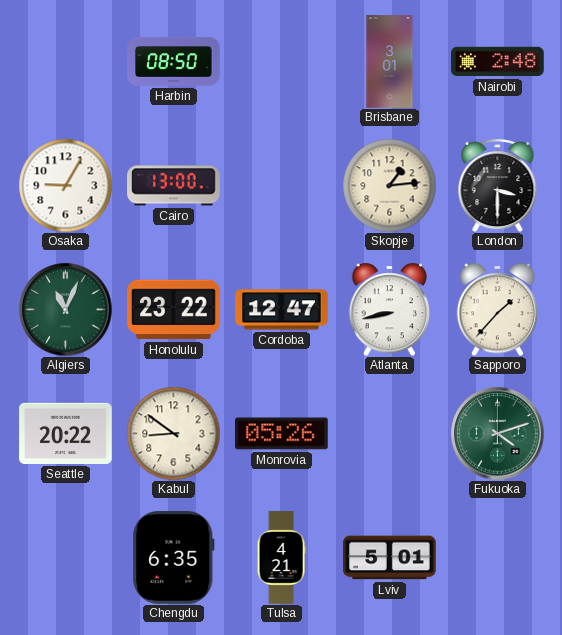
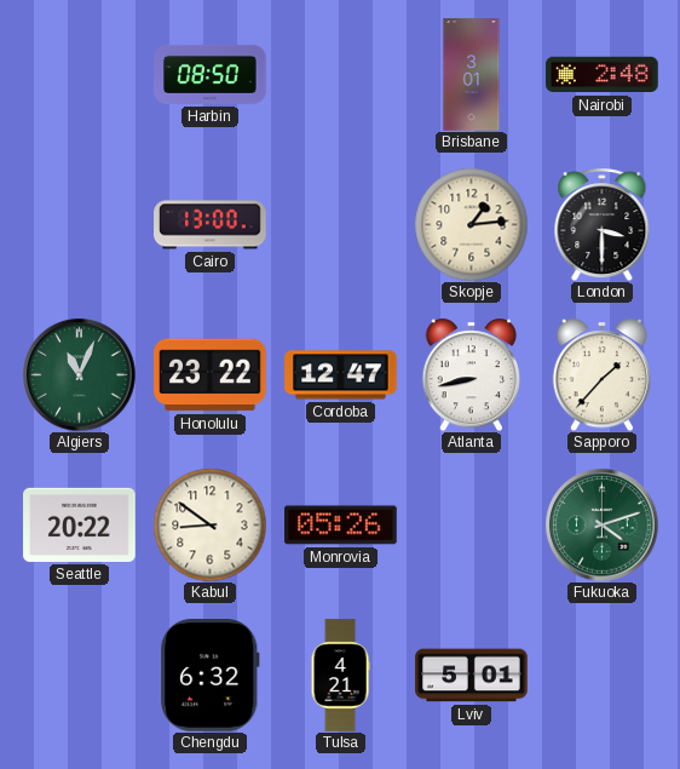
Osaka: 9:05 -> none (65, 185)
Chengdu: 6:35 -> 6:32 (211, 676)
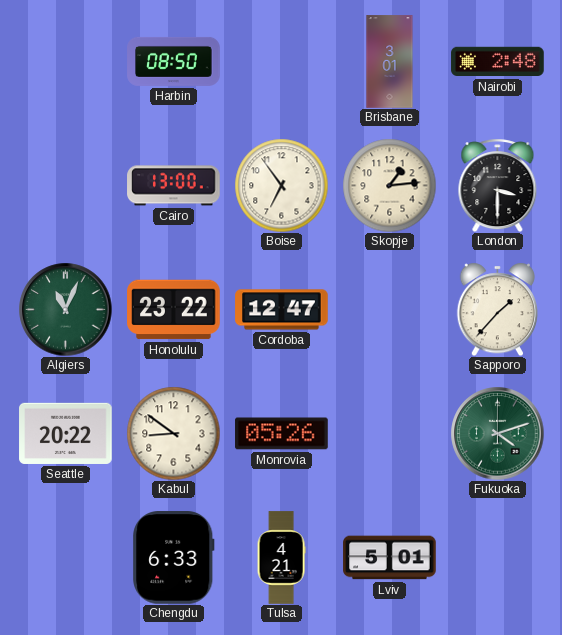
Boise: none -> 6:54 (281, 185)
Atlanta: 8:43 -> none (472, 374)
Chengdu: 6:32 -> 6:33 (174, 558)
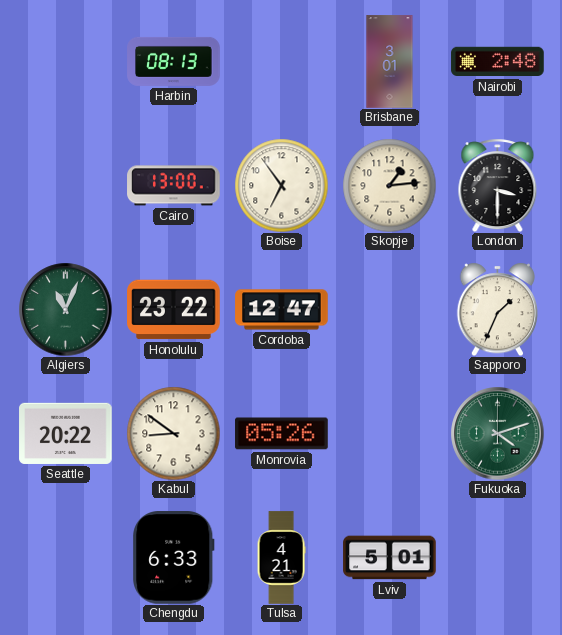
Harbin: 08:50 -> 08:13 (174, 61)
Sapporo: 1:37 -> 1:34 (498, 309)
